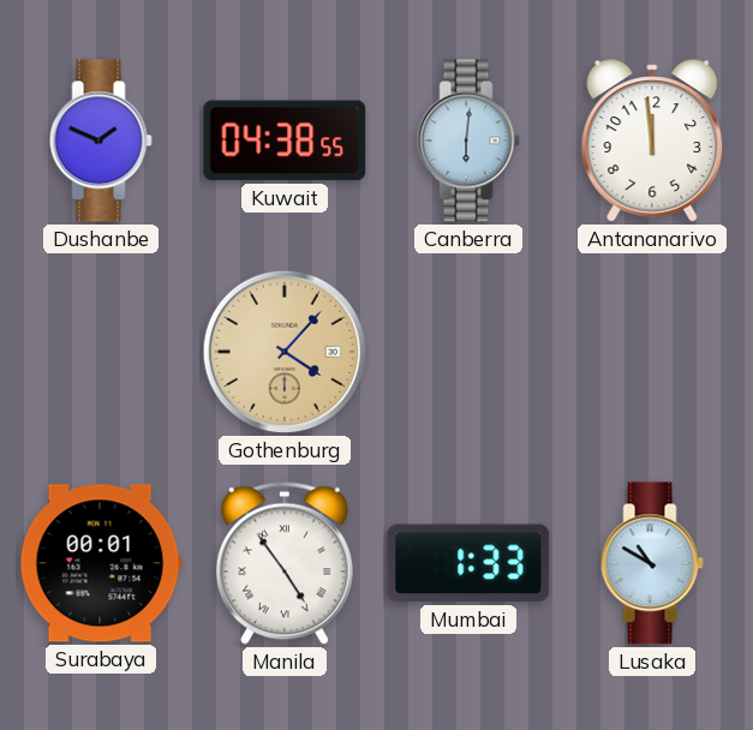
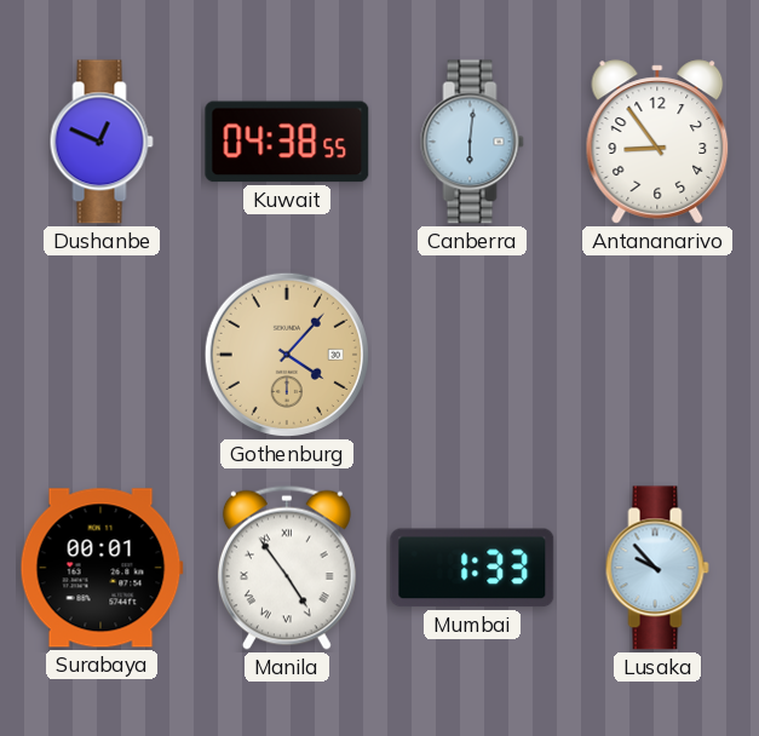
Dushanbe: 1:49 -> 12:49 (102, 142)
Antananarivo: 11:59 -> 8:54 (657, 142)
Lusaka: 10:50 -> 9:53 (657, 568)
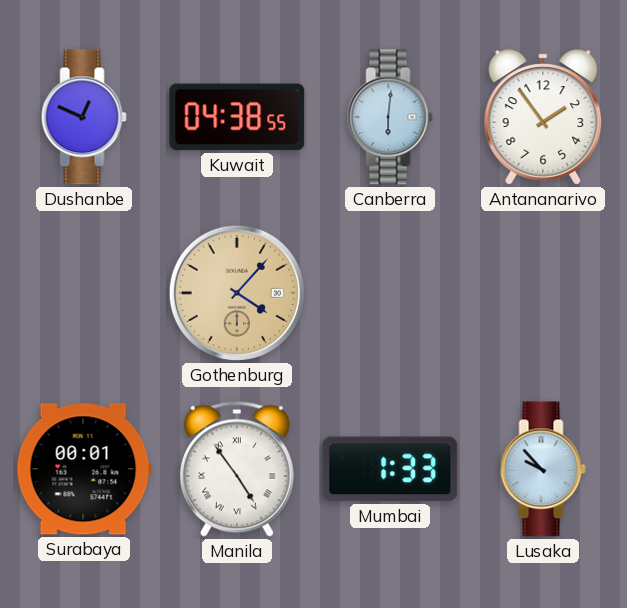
Antananarivo: 8:54 -> 1:54 (543, 117)
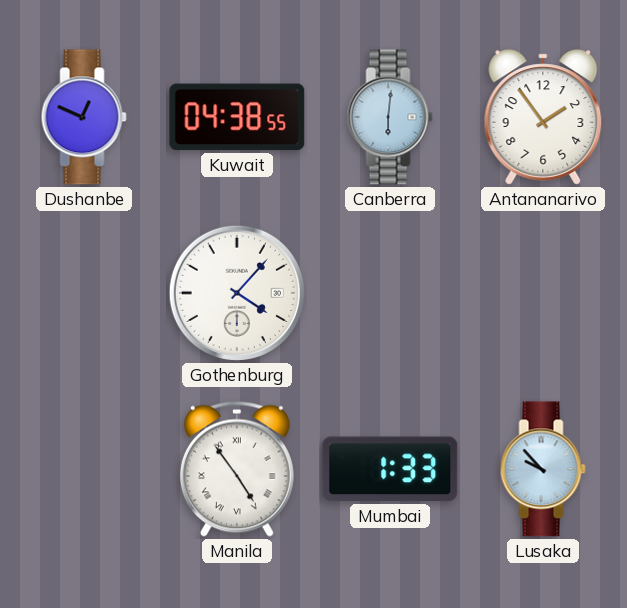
Gothenburg dial: champagne -> white (237, 293)
Surabaya: 00:01 -> none (84, 469)
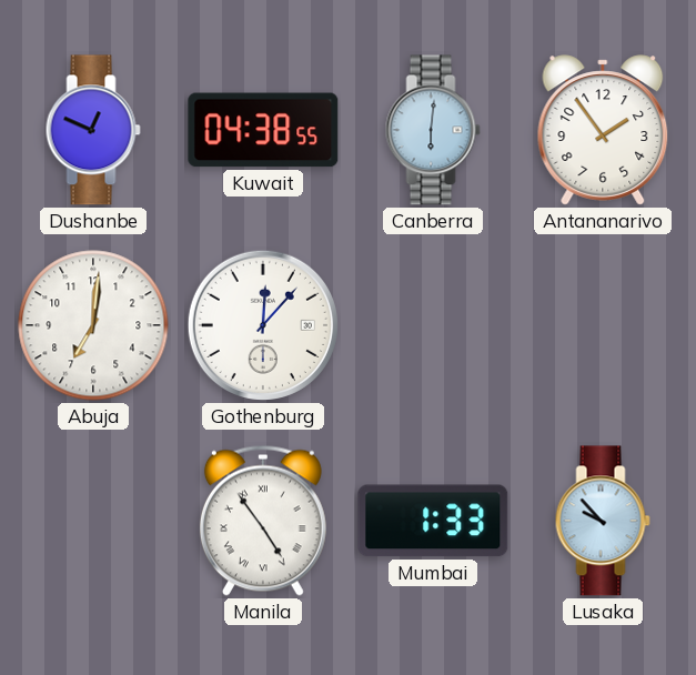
Abuja: none -> 7:01 (93, 325)
Gothenburg: 4:07 -> 12:07 (263, 325)
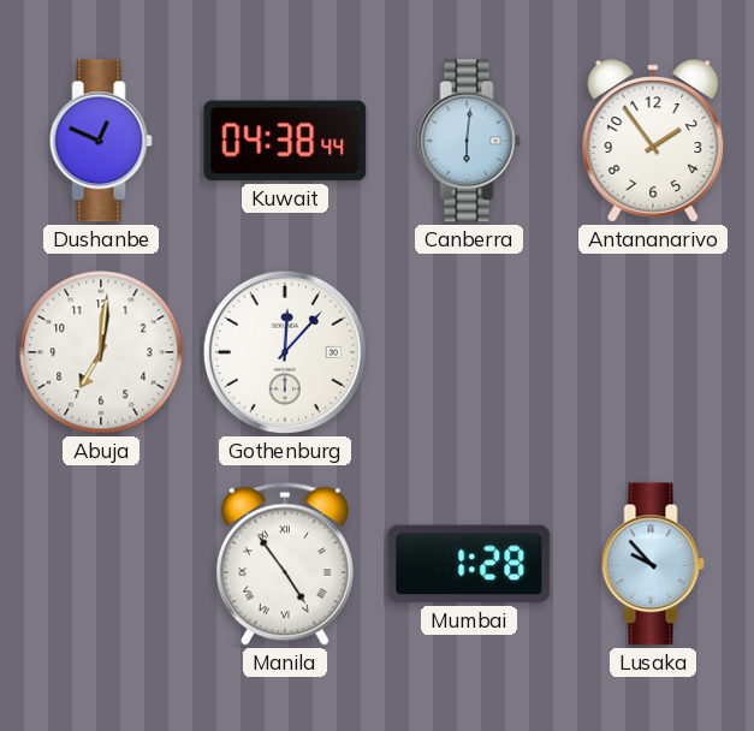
Kuwait: 04:38:55 -> 04:38:44 (285, 141)
Mumbai: 1:33 -> 1:28 (469, 564)
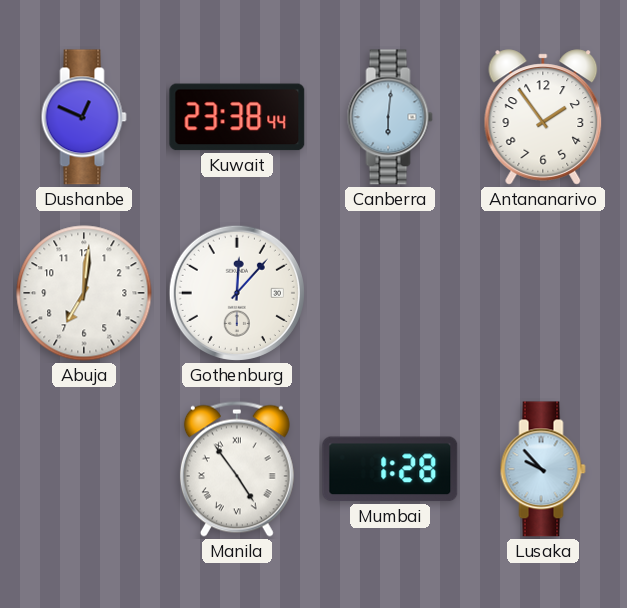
Kuwait: 04:38 -> 23:38 (237, 117)
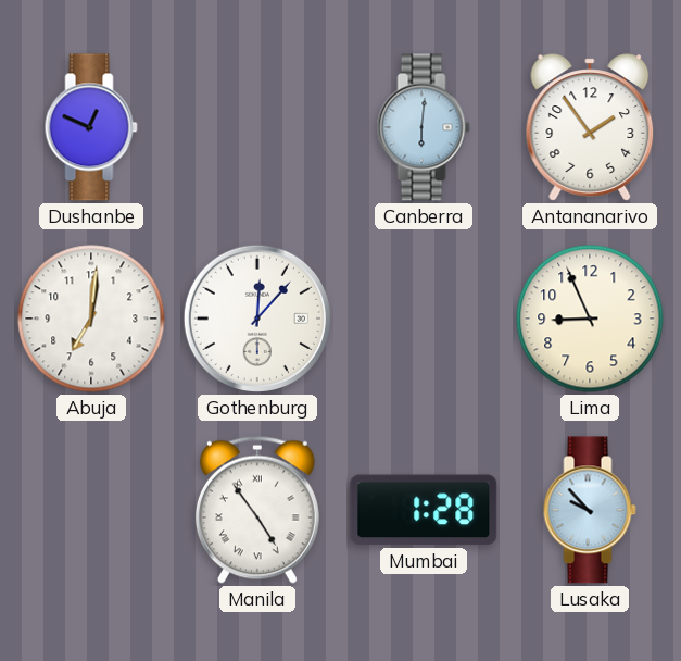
Kuwait: 23:38 -> none (237, 117)
Lima: none -> 8:56 (590, 319)
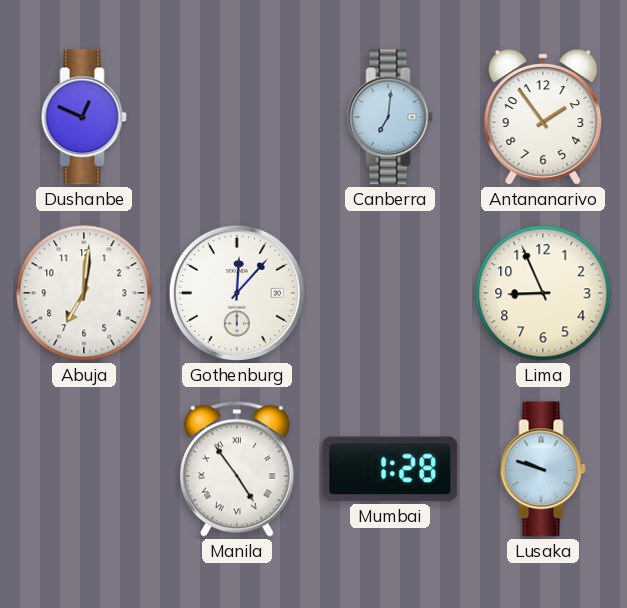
Canberra: 6:01 -> 7:01 (390, 117)
Lusaka: 9:53 -> 9:48 (543, 469)
